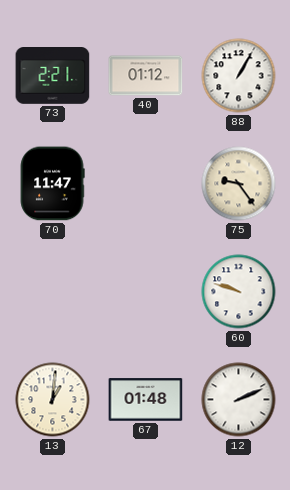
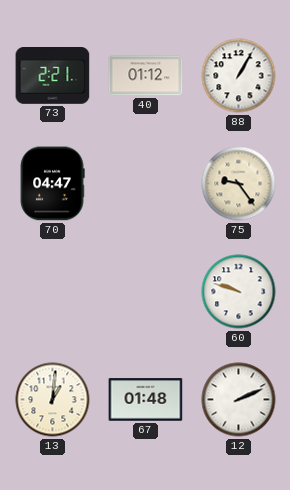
70: 11:47 -> 04:47 (52, 184)
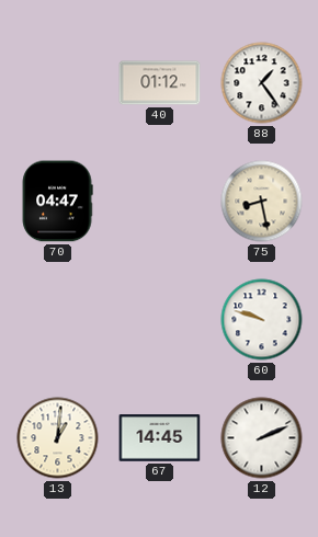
73: 2:21 -> none (53, 76)
88: 1:05 -> 1:24 (262, 83)
75: 9:24 -> 8:28 (262, 202)
67: 01:48 -> 14:45 (160, 438)
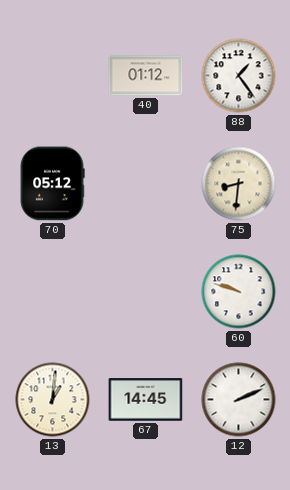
70: 04:47 -> 05:12 (52, 184)
75: 8:28 -> 8:31 (239, 184)
